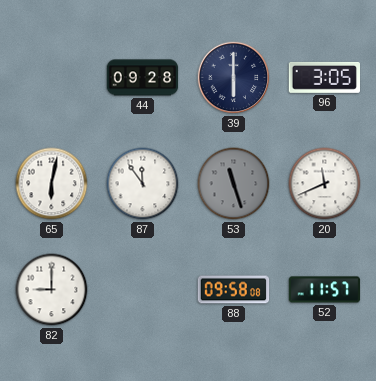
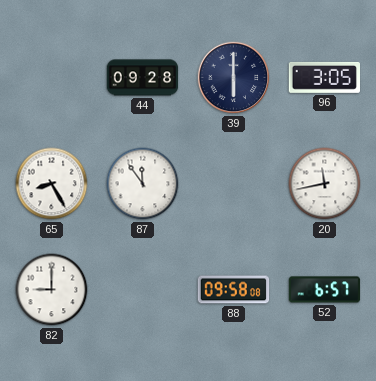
65: 6:02 -> 8:25 (52, 184)
53: 11:27 -> none (234, 184)
20: 11:41 -> 11:43 (325, 184)
52: 11:57 -> 6:57 (325, 290)
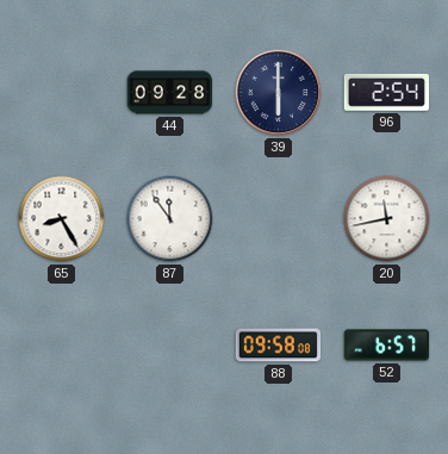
96: 3:05 -> 2:54 (386, 92)
82: 9:00 -> none (52, 290)
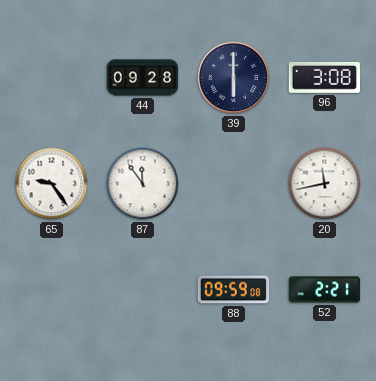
96: 2:54 -> 3:08 (324, 77)
65: 8:25 -> 9:24 (52, 184)
88: 09:58 -> 09:59 (234, 290)
52: 6:57 -> 2:21 (325, 290)
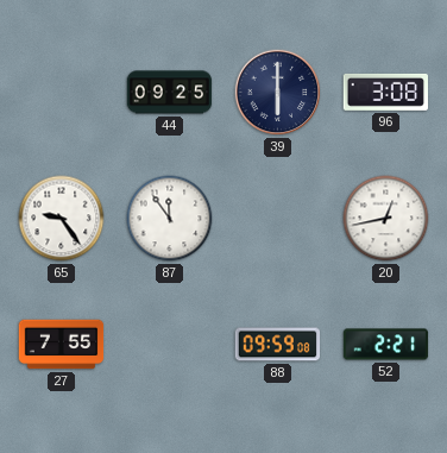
44: 09:28 -> 09:25 (170, 93)
20: 11:43 -> 12:43 (386, 219)
27: none -> 7:55 (62, 345)
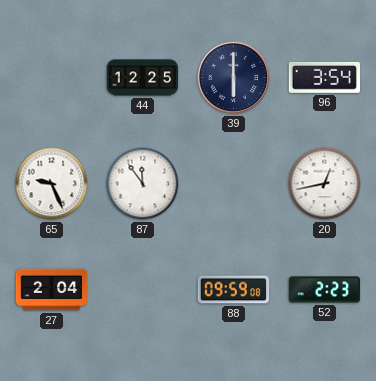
44: 09:25 -> 12:25 (143, 78)
96: 3:08 -> 3:54 (324, 77)
65: 9:24 -> 9:26 (52, 184)
27: 7:55 -> 2:04 (52, 290)
52: 2:21 -> 2:23 (325, 290)
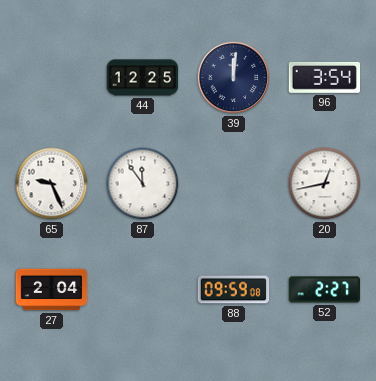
39: 6:00 -> 12:01 (234, 78)
52: 2:23 -> 2:27 (325, 290)
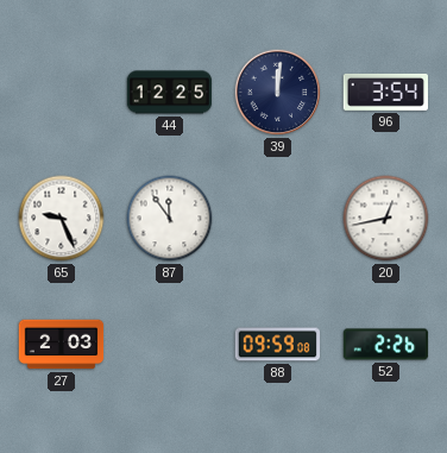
27: 2:04 -> 2:03 (62, 345)
52: 2:27 -> 2:26 (386, 345)
